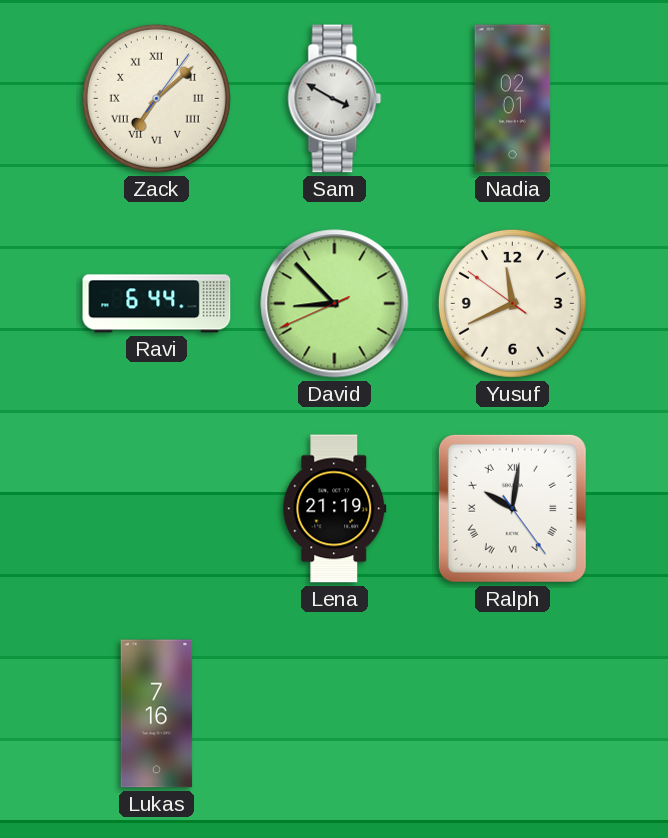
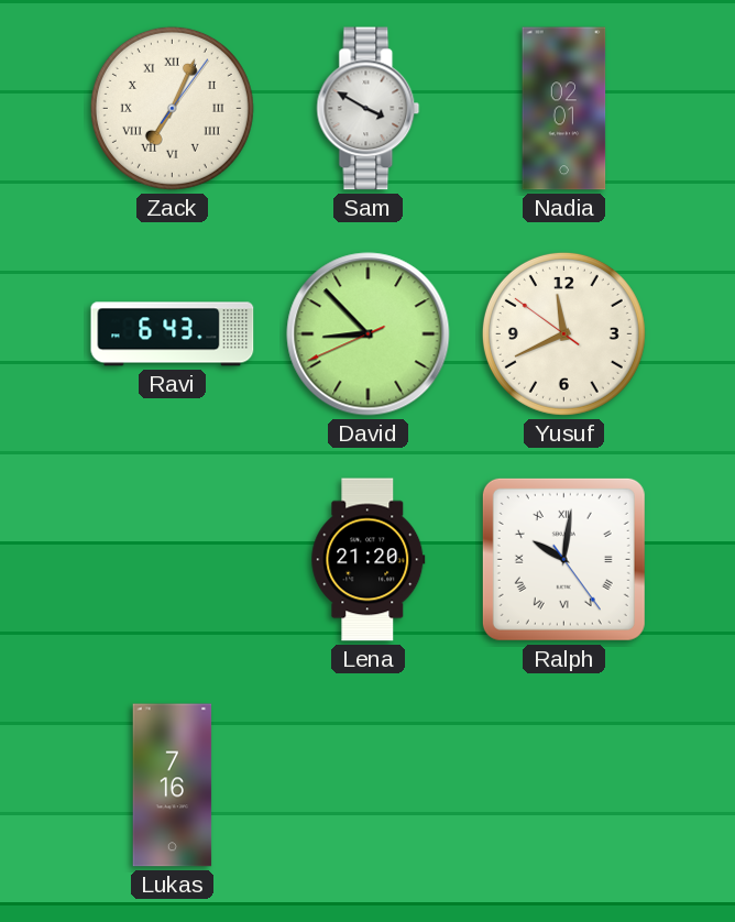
Zack: 7:08 -> 7:04 (172, 108)
Ravi: 6:44 -> 6:43 (173, 334)
Lena: 21:19 -> 21:20 (369, 560)
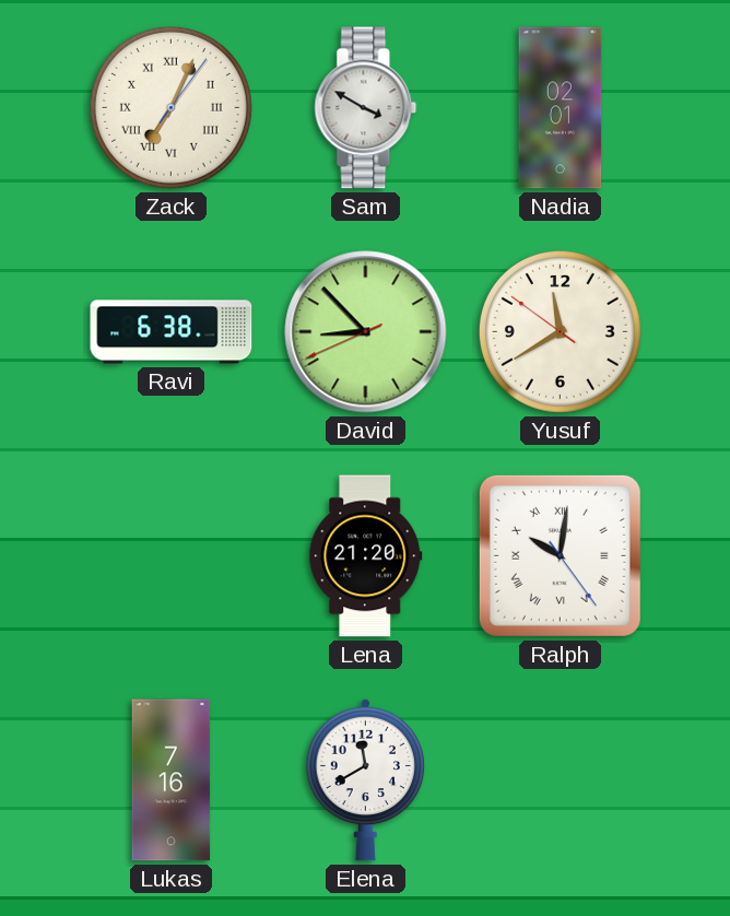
Ravi: 6:43 -> 6:38 (172, 332)
Yusuf: 11:40 -> 11:39 (560, 331)
Elena: none -> 11:40 (365, 779)
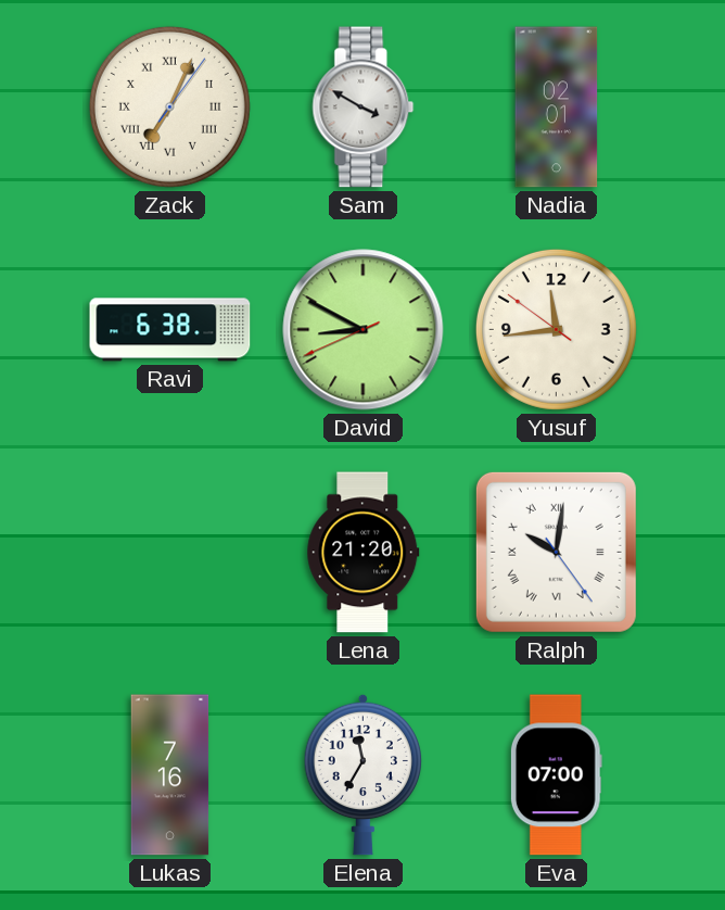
David: 8:52 -> 8:49 (364, 330)
Yusuf: 11:39 -> 11:43 (556, 329)
Elena: 11:40 -> 11:35 (362, 774)
Eva: none -> 07:00 (556, 775)
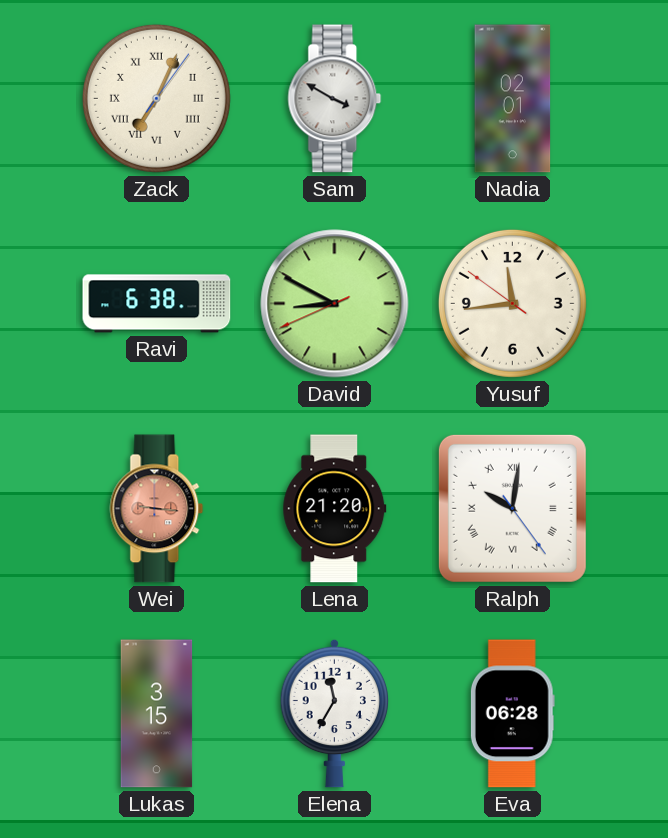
Wei: none -> 9:16 (157, 509)
Lukas: 7:16 -> 3:15 (157, 714)
Eva: 07:00 -> 06:28 (512, 714)
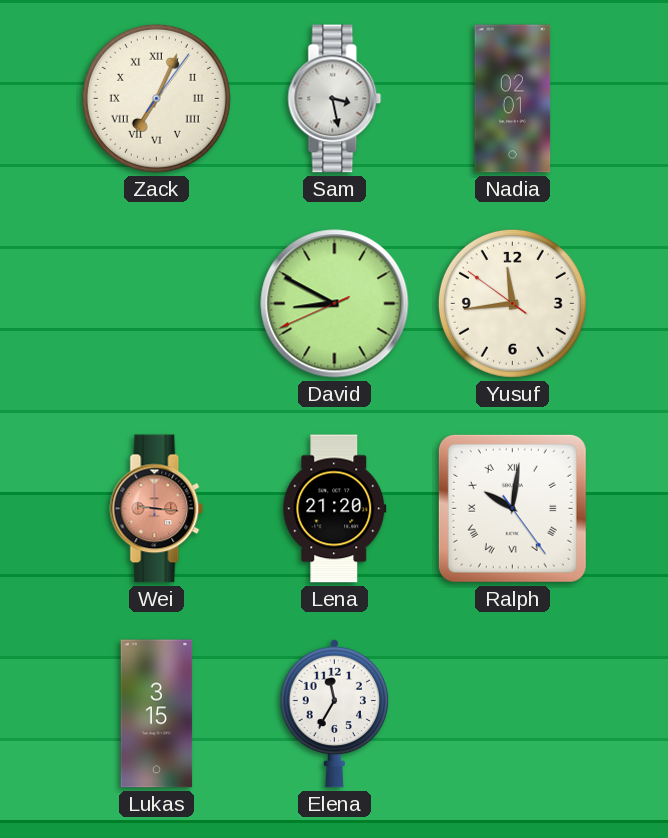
Sam: 3:50 -> 3:28 (335, 99)
Ravi: 6:38 -> none (157, 304)
Eva: 06:28 -> none (512, 714)
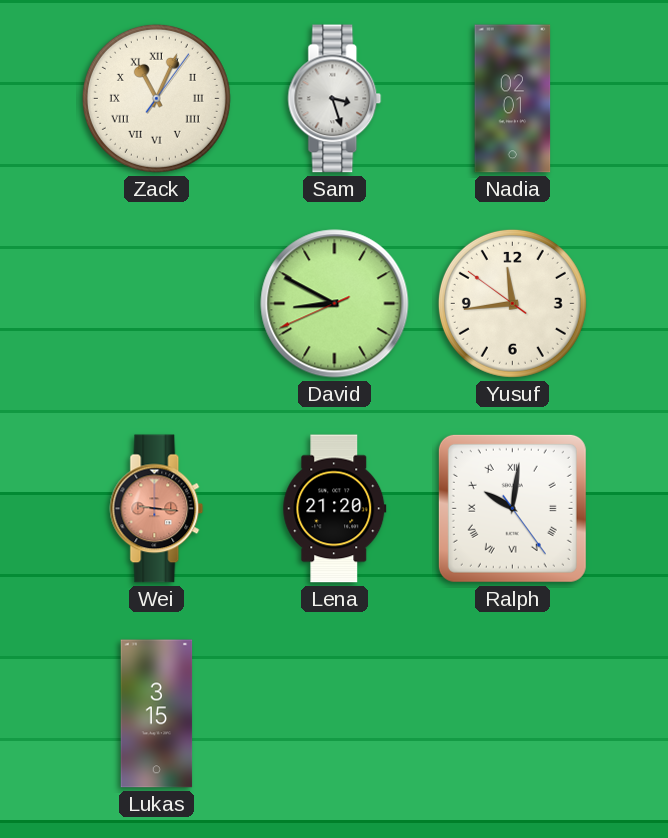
Zack: 7:04 -> 11:04 (156, 98)
Sam: 3:28 -> 3:27 (335, 99)
Elena: 11:35 -> none (334, 713)
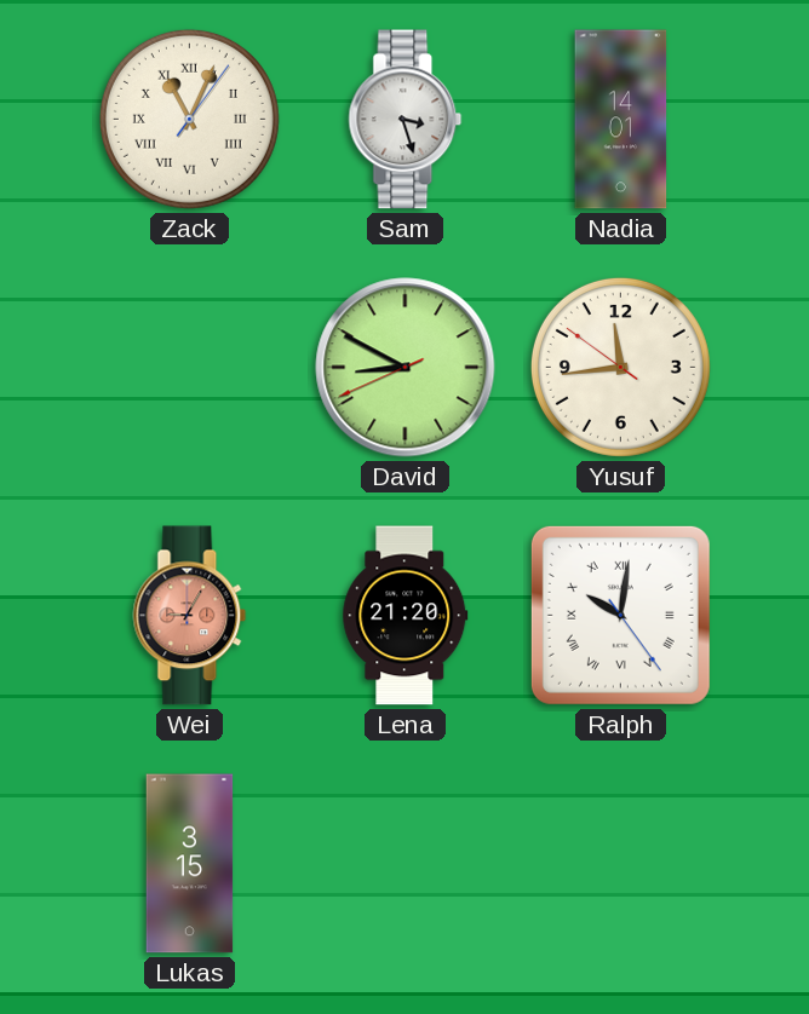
Nadia: 02:01 -> 14:01 (621, 120)
Wei: 9:16 -> 9:05 (190, 616)
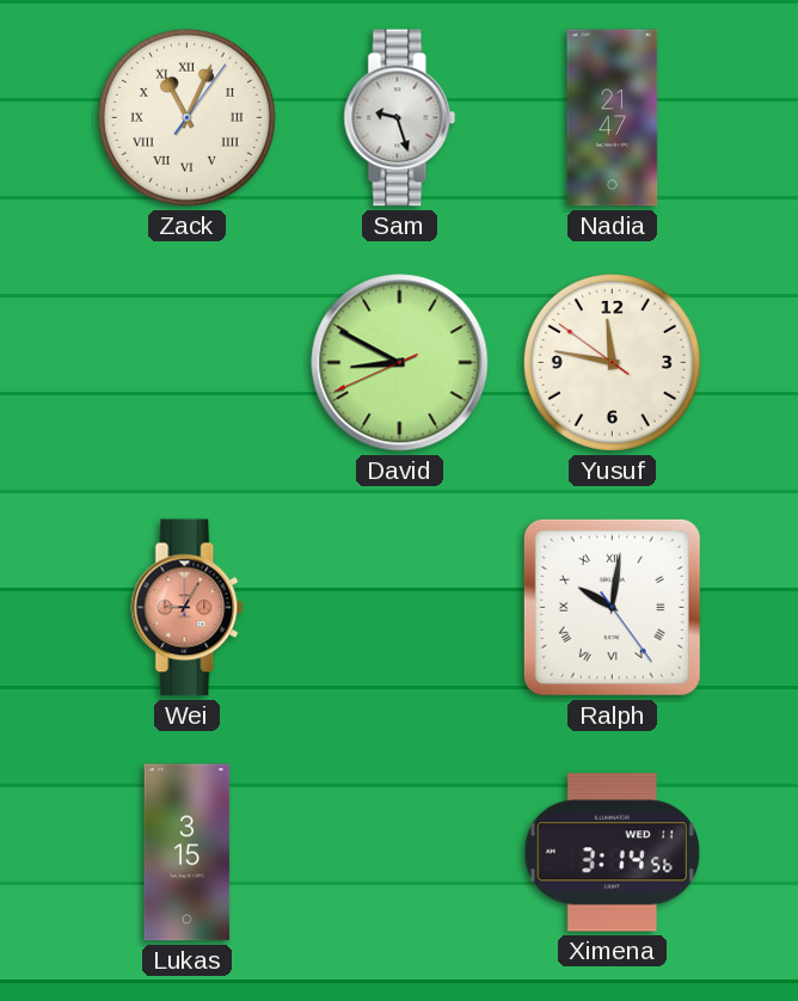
Sam: 3:27 -> 9:27 (400, 118)
Nadia: 14:01 -> 21:47 (613, 118)
Yusuf: 11:43 -> 11:46 (612, 362)
Lena: 21:20 -> none (406, 616)
Ximena: none -> 3:14 (612, 853)
